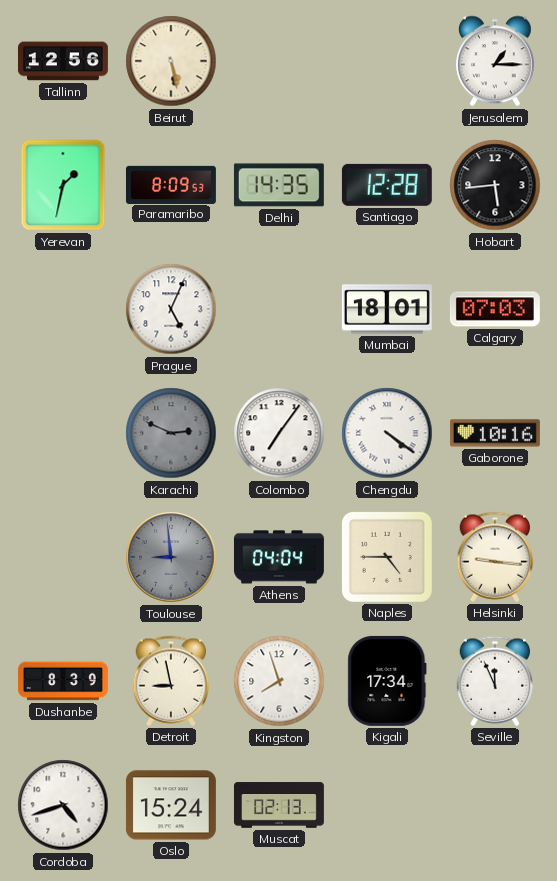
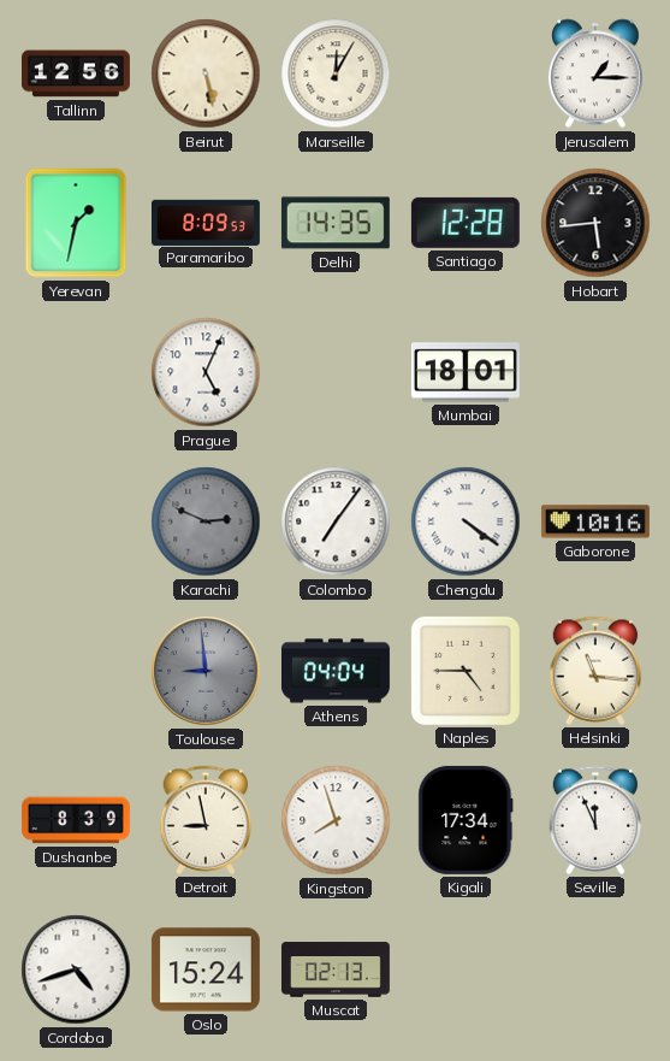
Marseille: none -> 12:05 (336, 73)
Calgary: 07:03 -> none (495, 309)
Helsinki: 9:16 -> 11:16 (595, 671)
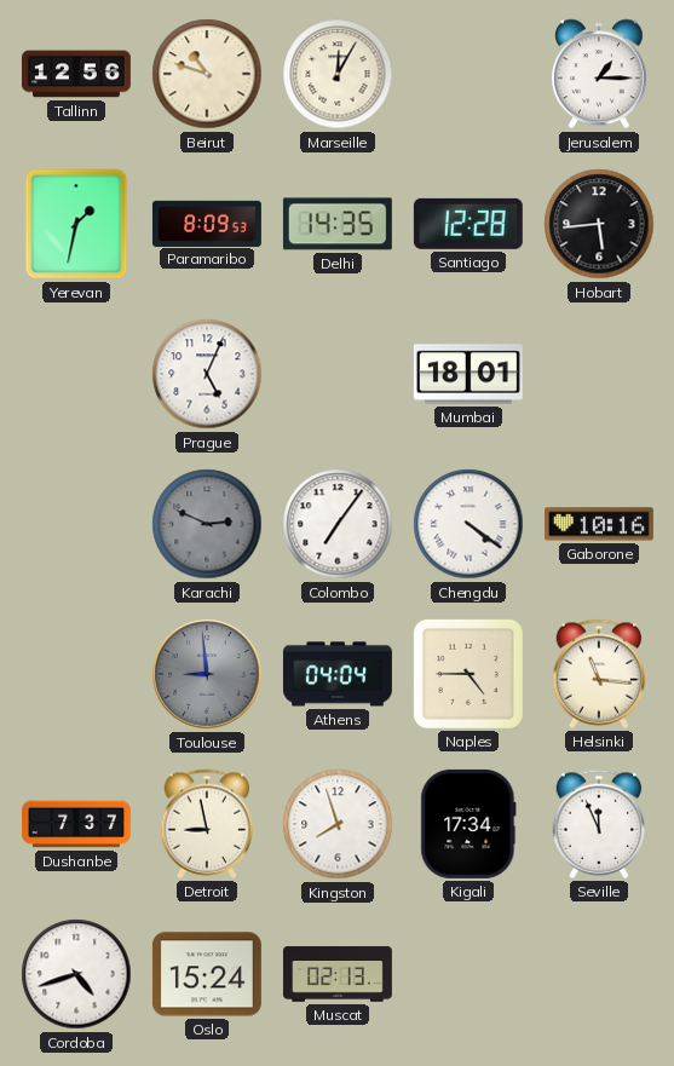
Beirut: 5:28 -> 10:48 (207, 74)
Dushanbe: 8:39 -> 7:37 (77, 824)
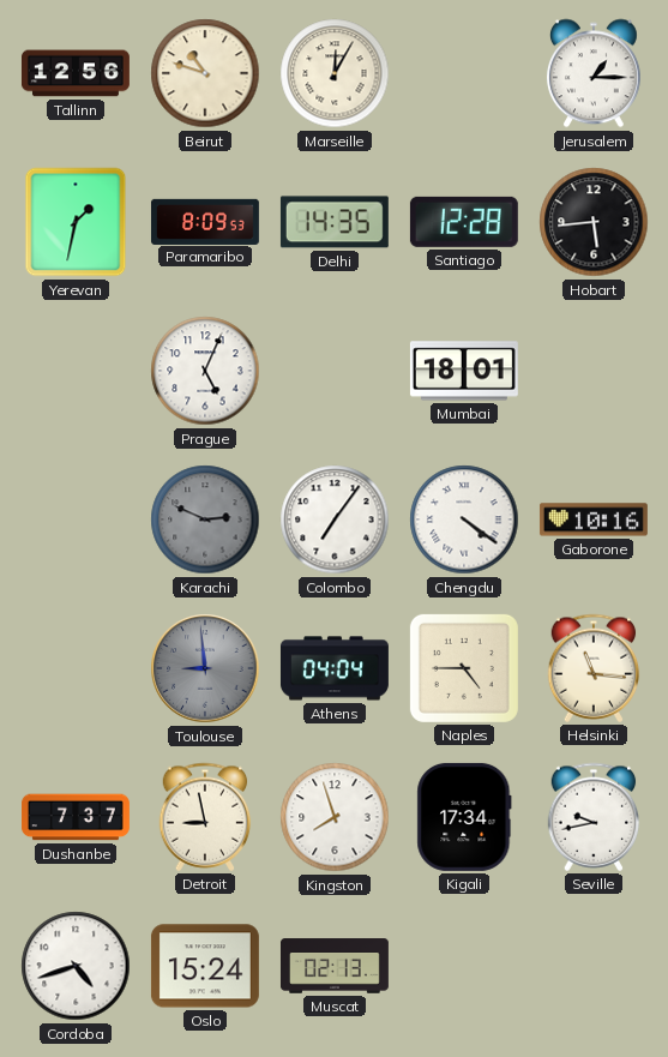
Seville: 11:56 -> 9:43 (594, 817)
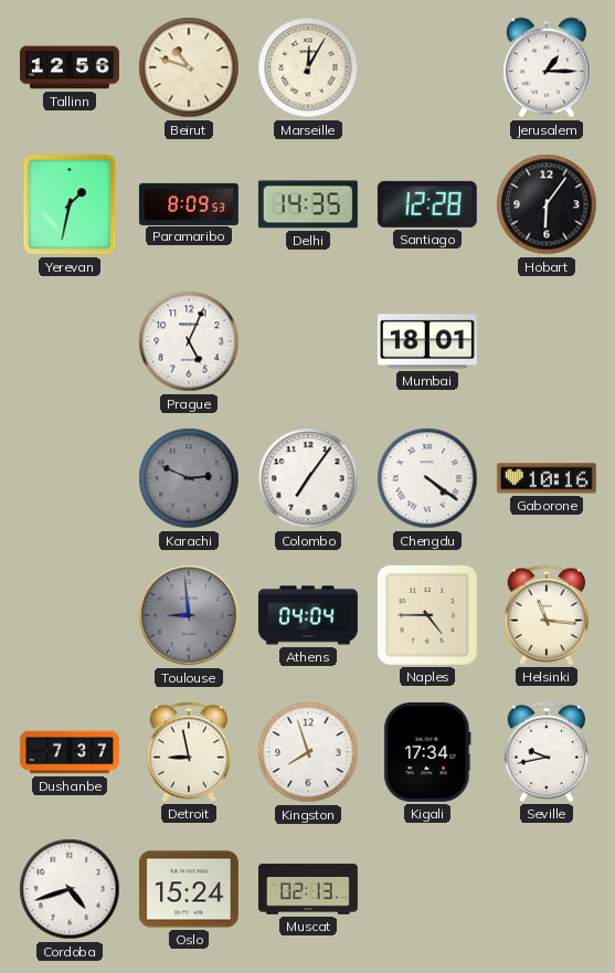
Hobart: 5:44 -> 6:06 (547, 204)
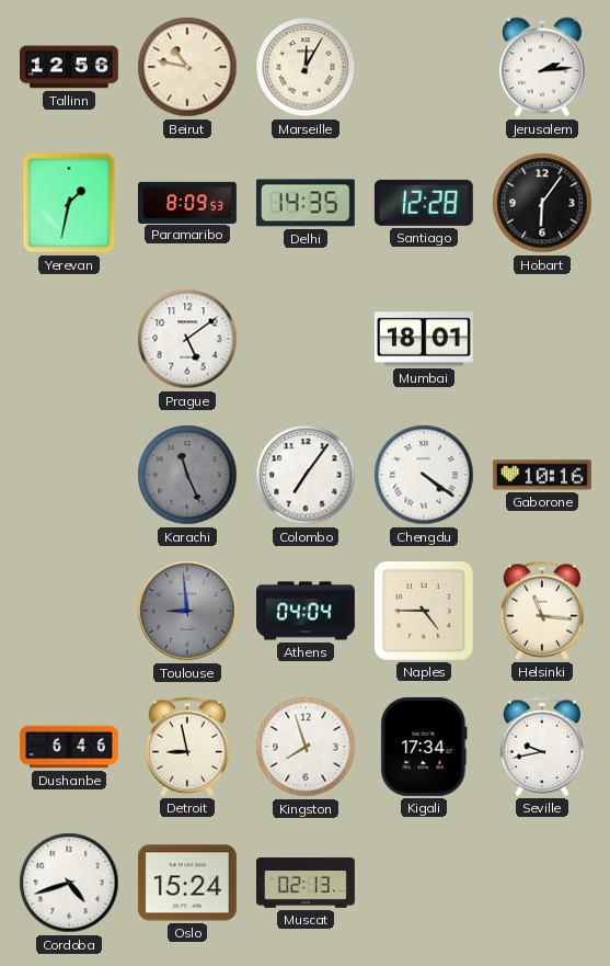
Beirut: 10:48 -> 10:47 (187, 67)
Jerusalem: 1:15 -> 2:14 (542, 67)
Prague: 5:04 -> 5:09 (187, 339)
Karachi: 2:49 -> 11:26 (187, 475)
Dushanbe: 7:37 -> 6:46 (70, 747)
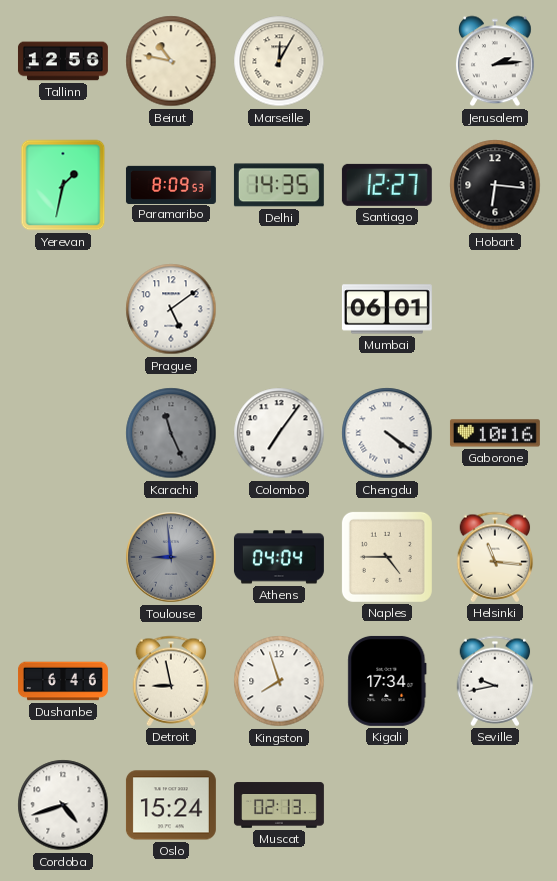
Santiago: 12:28 -> 12:27 (387, 185)
Hobart: 6:06 -> 6:16 (495, 185)
Mumbai: 18:01 -> 06:01 (387, 309)
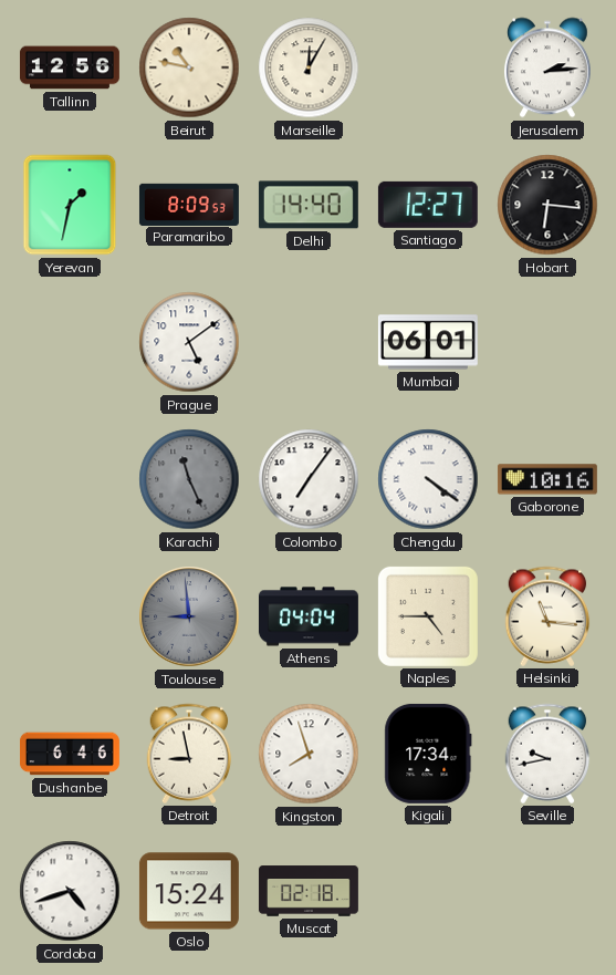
Delhi: 14:35 -> 14:40 (309, 205)
Muscat: 02:13 -> 02:18 (309, 891)
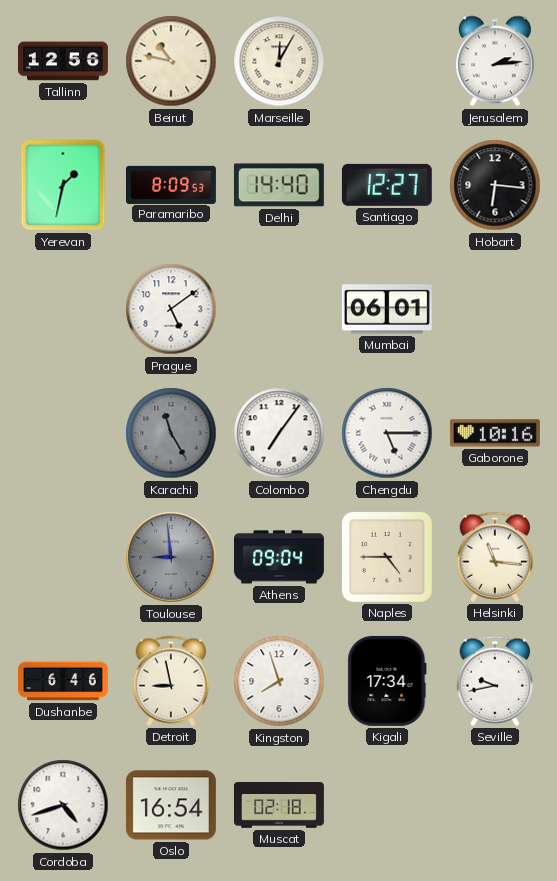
Karachi: 11:26 -> 11:25 (171, 433)
Chengdu: 4:21 -> 5:15 (387, 433)
Athens: 04:04 -> 09:04 (279, 557)
Oslo: 15:24 -> 16:54 (171, 805)
